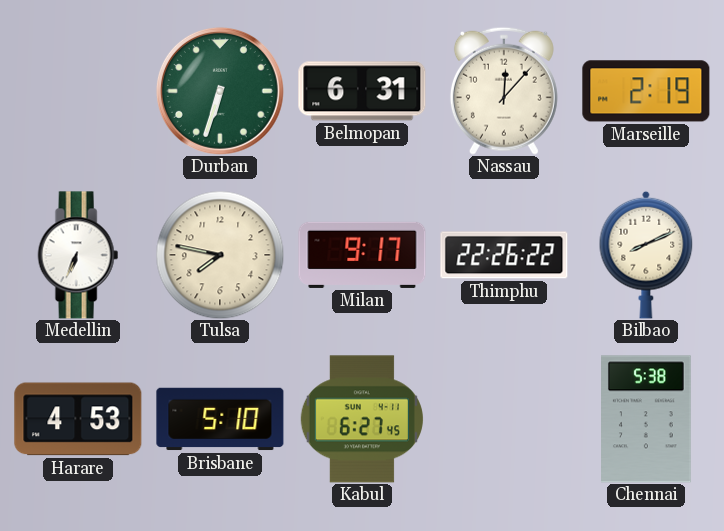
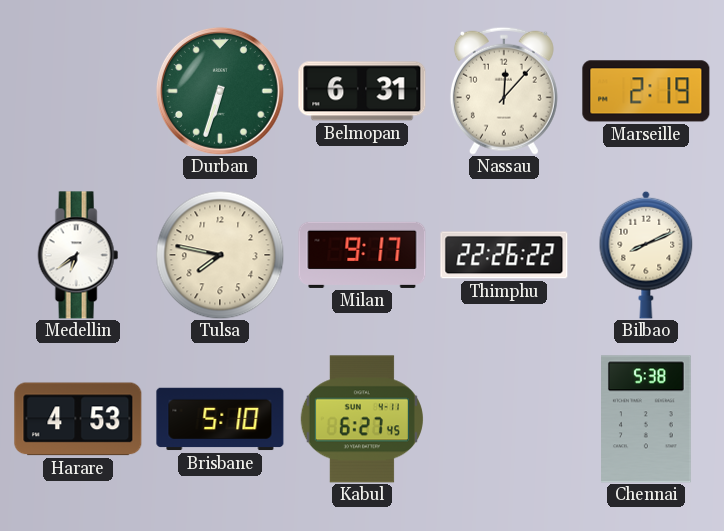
Medellin: 6:34 -> 6:39 (78, 255)
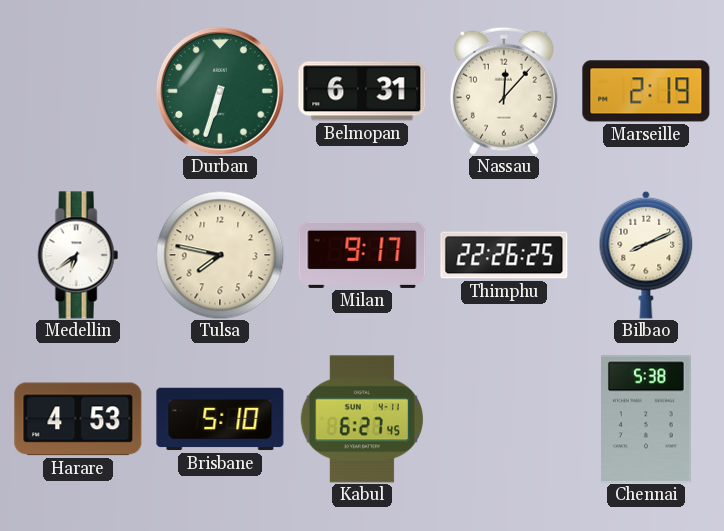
Thimphu: 22:26:22 -> 22:26:25 (504, 255)
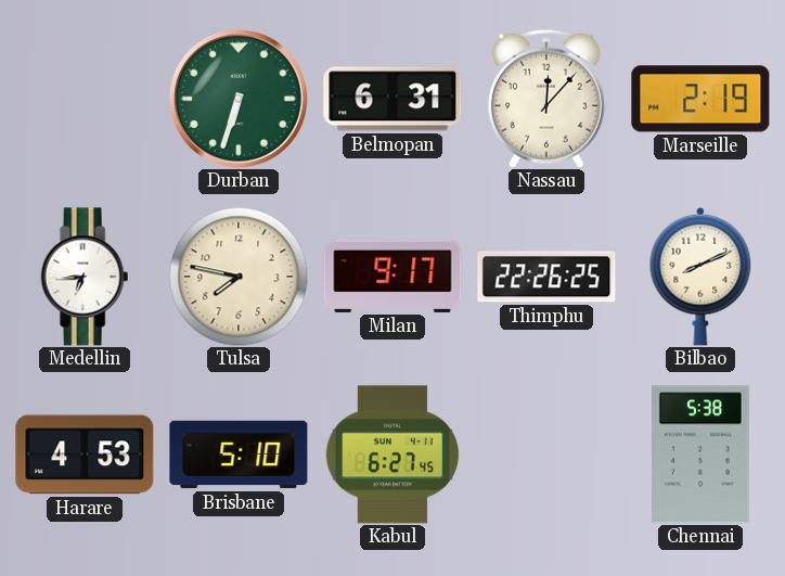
Medellin: 6:39 -> 6:44 (85, 277)
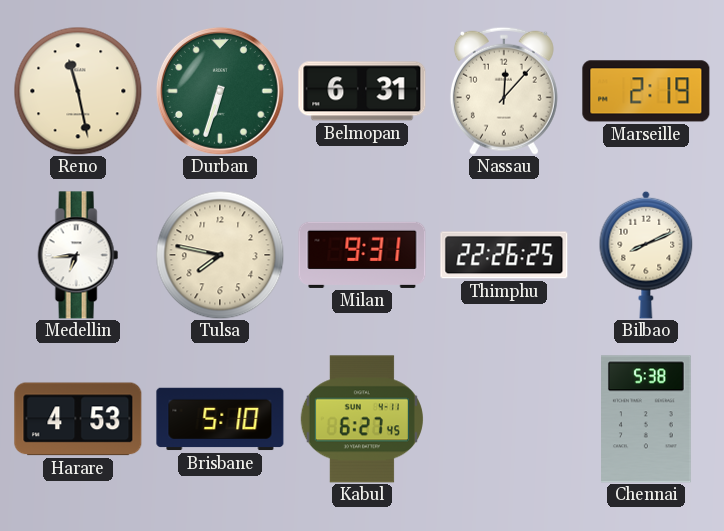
Reno: none -> 11:28 (78, 91)
Milan: 9:17 -> 9:31 (362, 255)
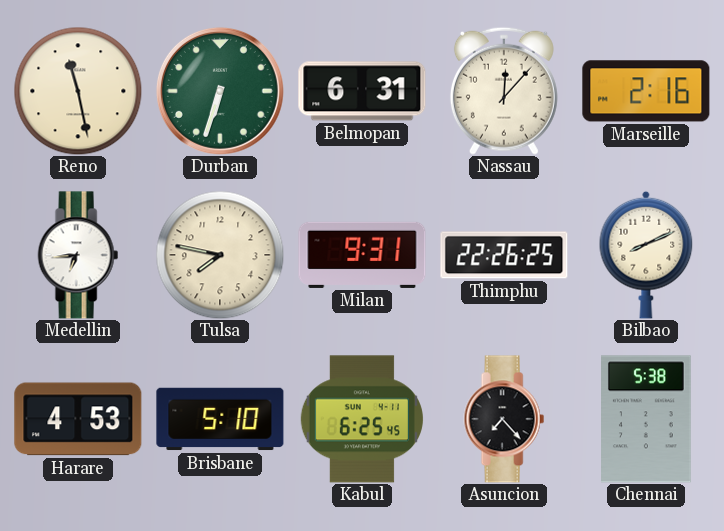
Marseille: 2:19 -> 2:16 (646, 91)
Kabul: 6:27 -> 6:25 (362, 419)
Asuncion: none -> 7:23 (504, 419)
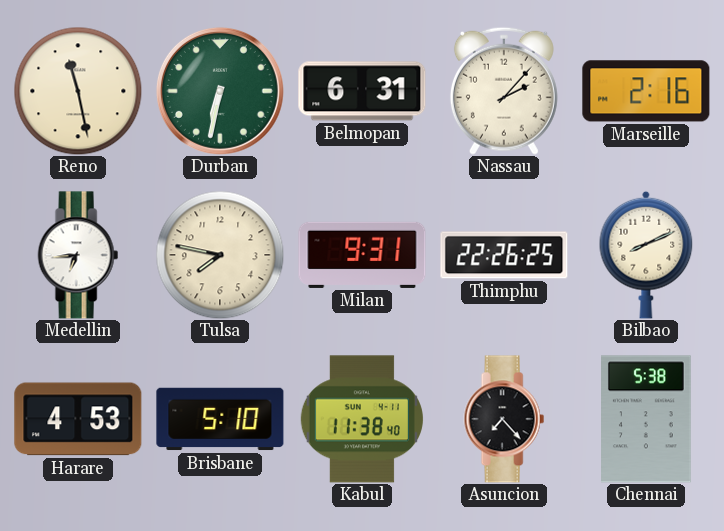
Durban: 6:33 -> 6:32 (220, 91)
Nassau: 12:07 -> 2:07 (504, 91)
Kabul: 6:25 -> 11:38 (362, 419)
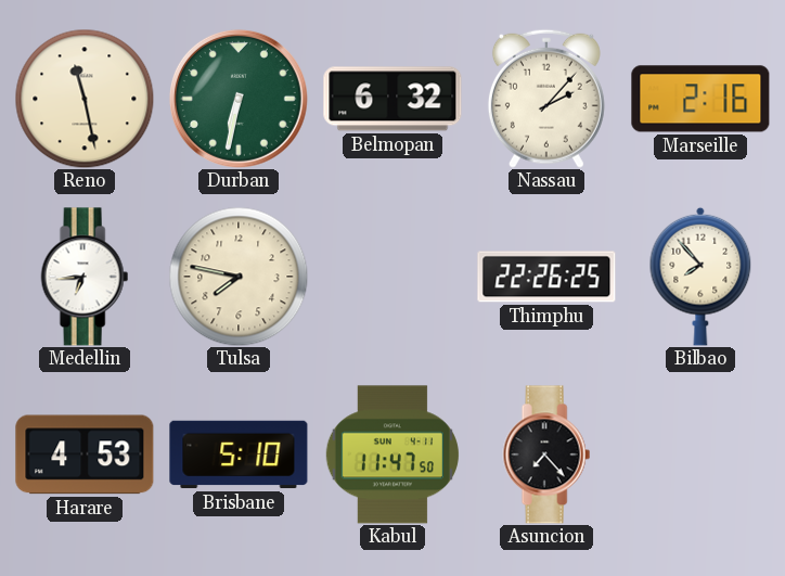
Belmopan: 6:31 -> 6:32 (392, 99)
Milan: 9:31 -> none (362, 255)
Bilbao: 8:11 -> 7:53 (700, 277)
Kabul: 11:38 -> 11:47 (392, 455)
Chennai: 5:38 -> none (647, 419)
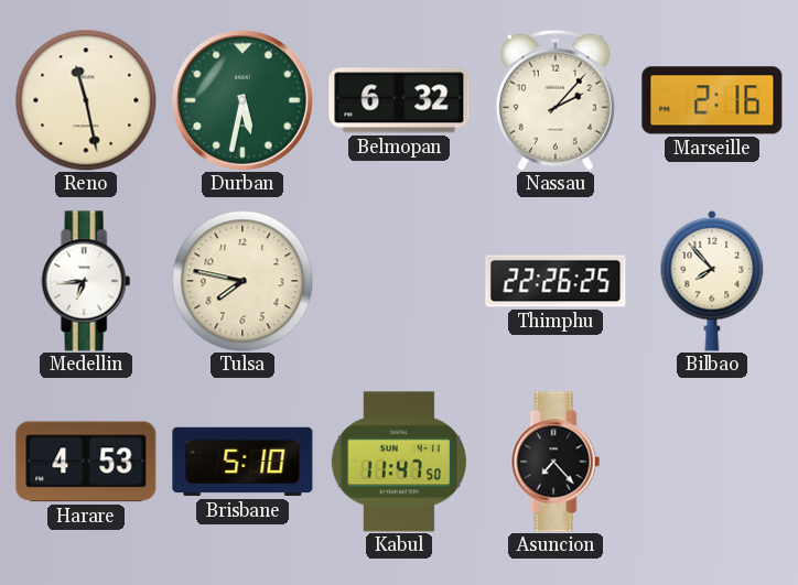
Durban: 6:32 -> 5:32 (242, 100)
